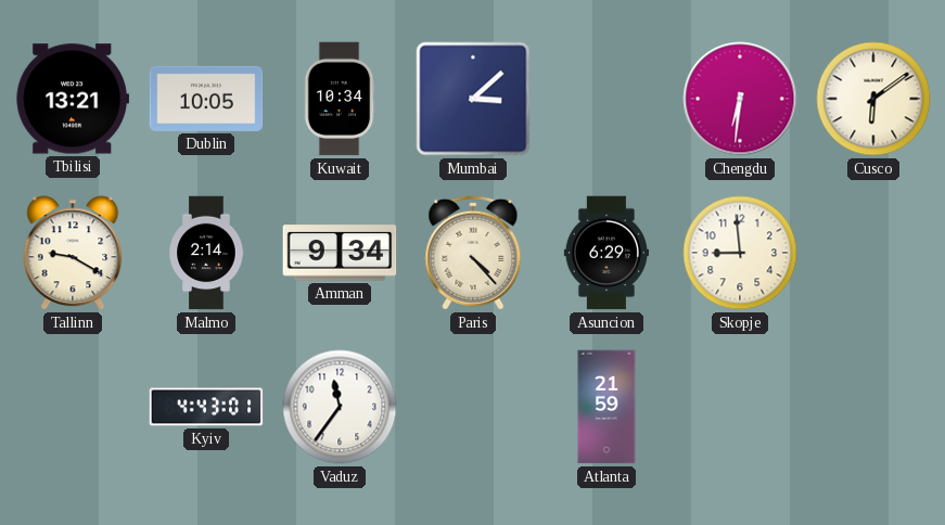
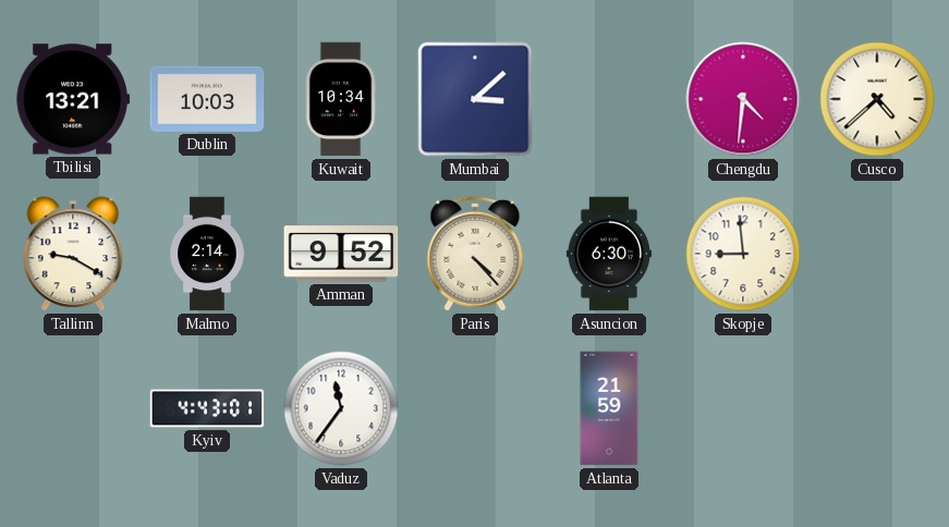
Dublin: 10:05 -> 10:03 (207, 99)
Chengdu: 6:31 -> 4:31 (743, 99)
Cusco: 6:09 -> 4:38 (877, 99)
Amman: 9:34 -> 9:52 (341, 254)
Asuncion: 6:29 -> 6:30 (609, 254)
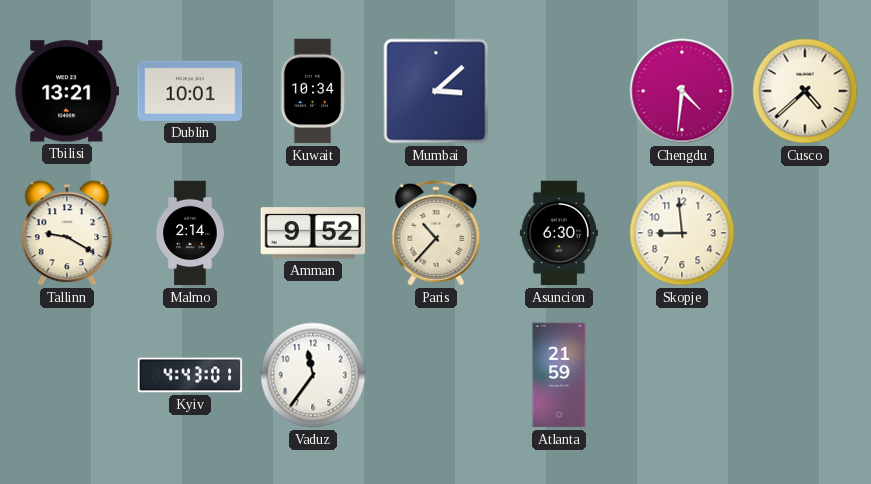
Dublin: 10:03 -> 10:01 (190, 91)
Paris: 4:23 -> 10:37 (436, 233)
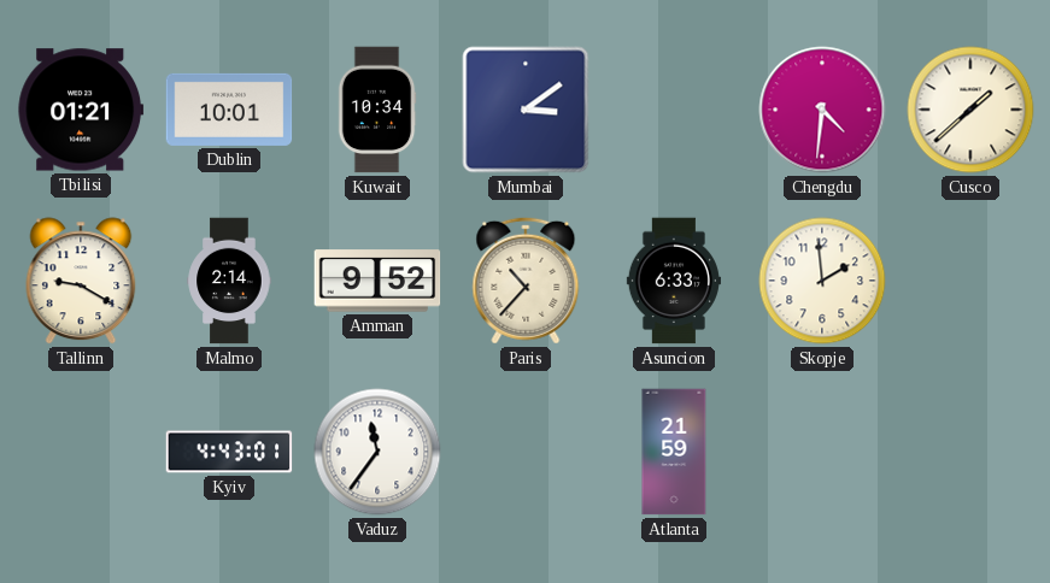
Tbilisi: 13:21 -> 01:21 (81, 110)
Mumbai: 3:08 -> 3:09 (526, 110)
Cusco: 4:38 -> 1:38 (970, 110)
Asuncion: 6:30 -> 6:33 (674, 281)
Skopje: 8:59 -> 1:59 (822, 281)
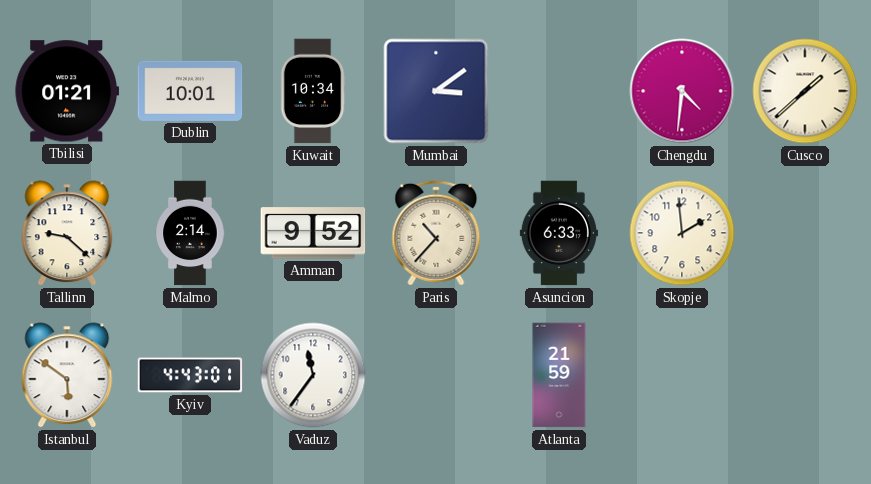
Tallinn: 9:20 -> 9:22 (67, 233)
Istanbul: none -> 5:51 (67, 375)
